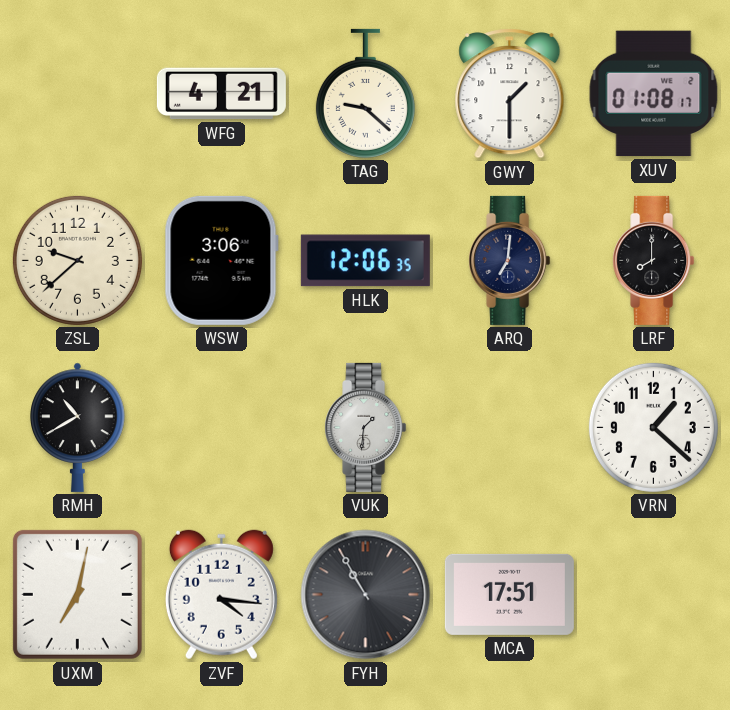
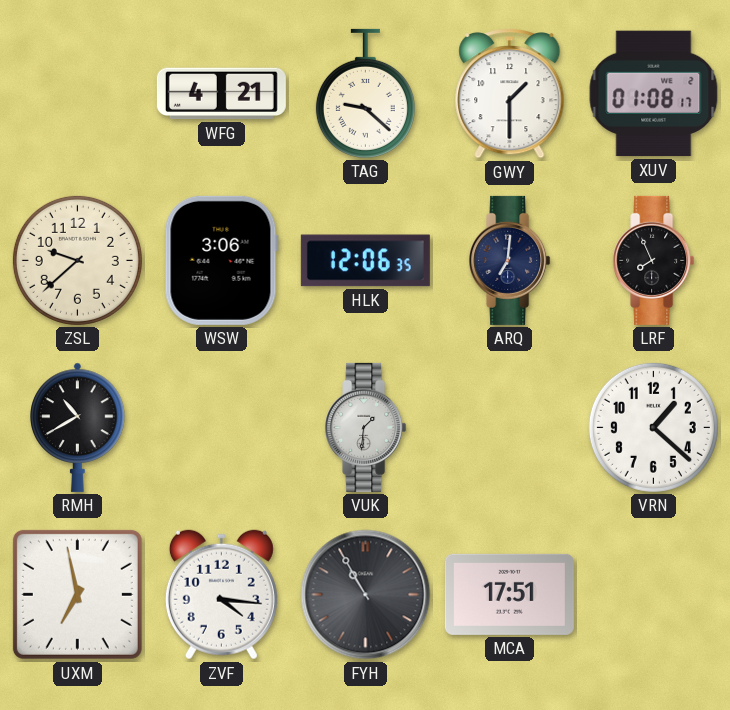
LRF: 8:00 -> 7:56 (654, 260)
UXM: 7:02 -> 6:58 (77, 594)
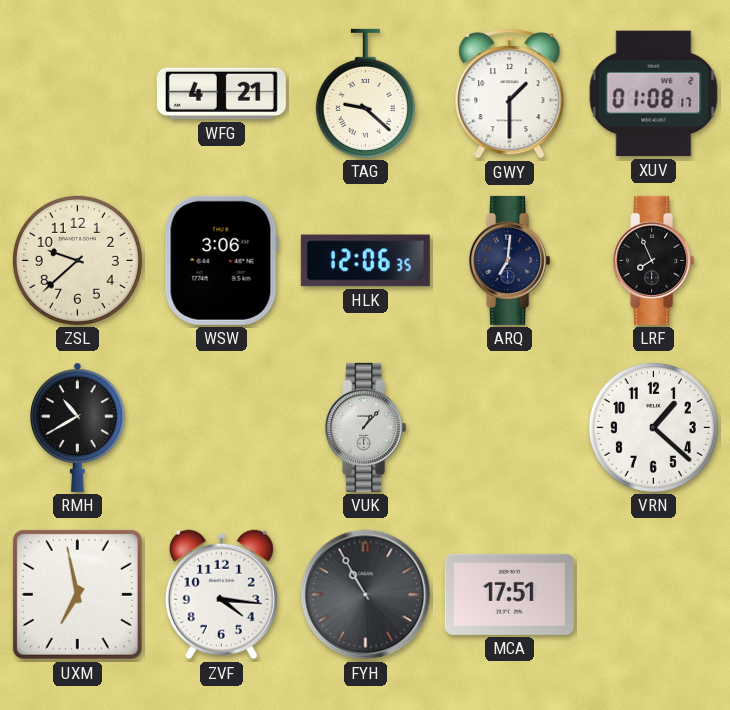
VUK: 1:31 -> 1:07 (366, 427)
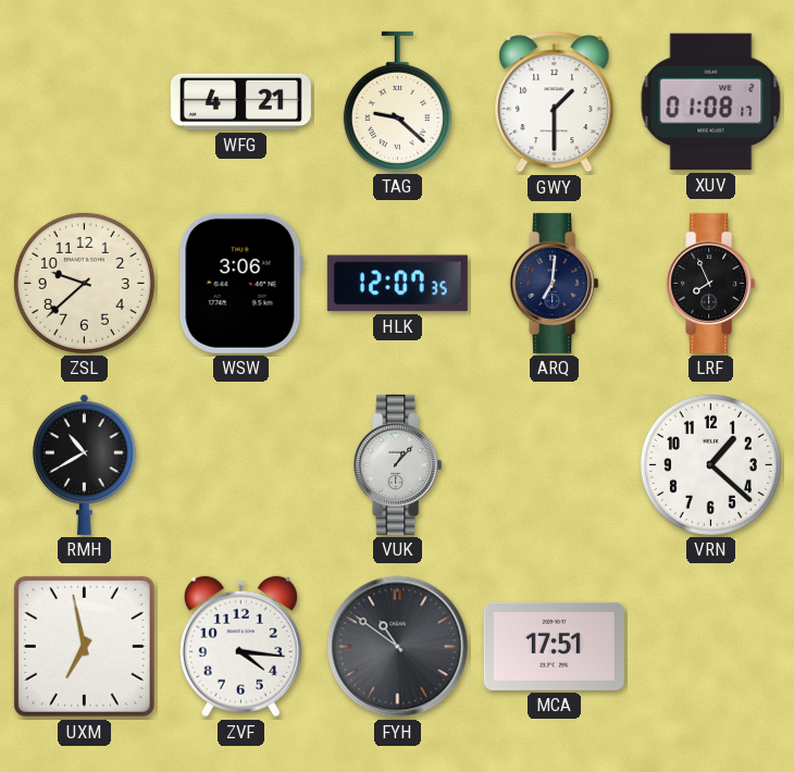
HLK: 12:06 -> 12:07 (397, 284)
FYH: 10:55 -> 10:51 (398, 647)
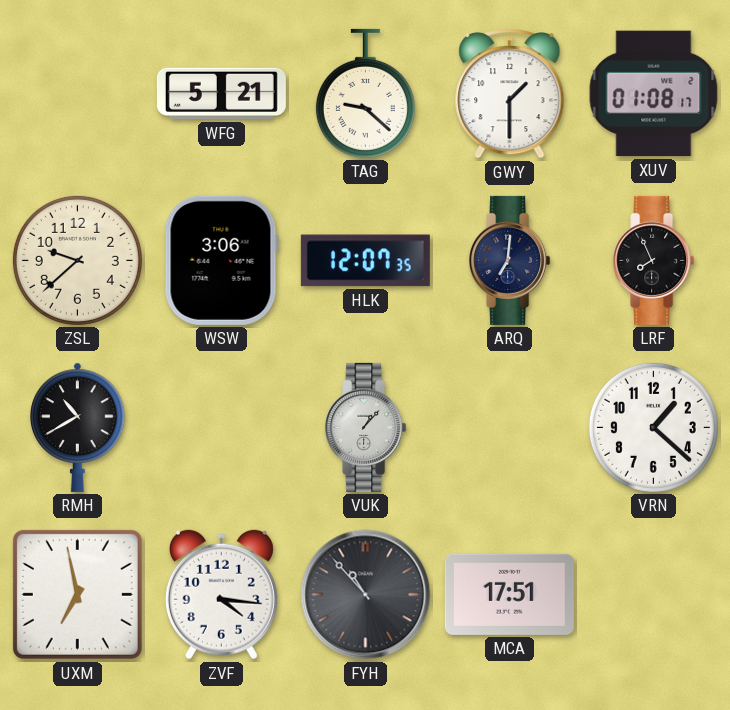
WFG: 4:21 -> 5:21 (221, 94)
FYH: 10:51 -> 10:53 (366, 595)
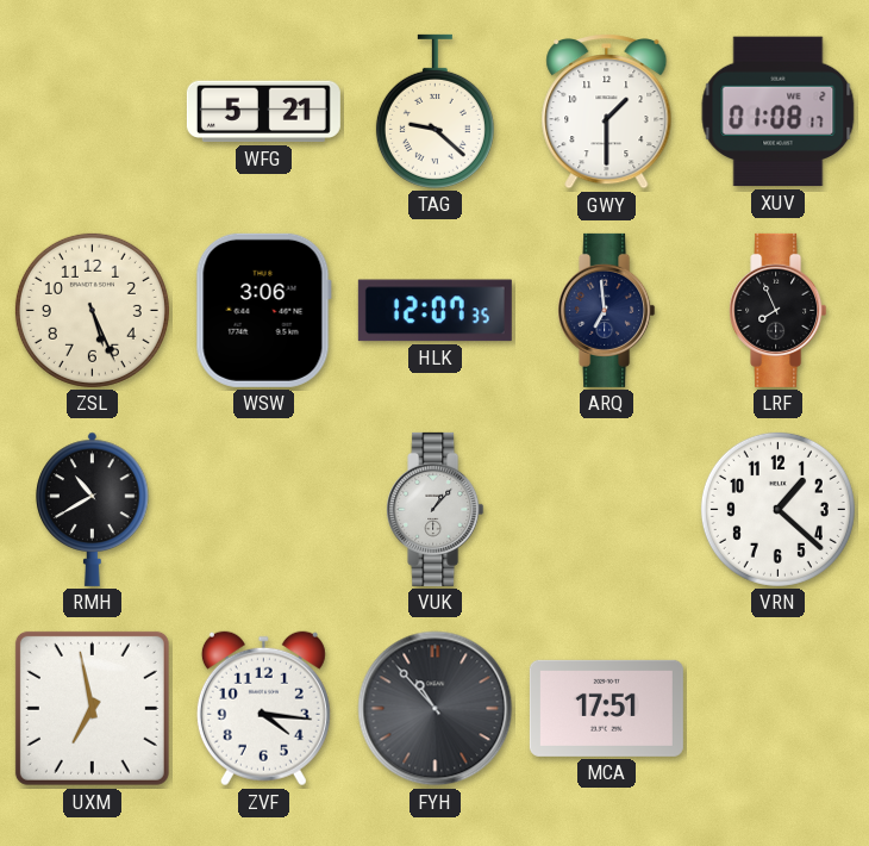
ZSL: 9:38 -> 5:26 (92, 310)
ARQ: 7:01 -> 6:59 (607, 310)
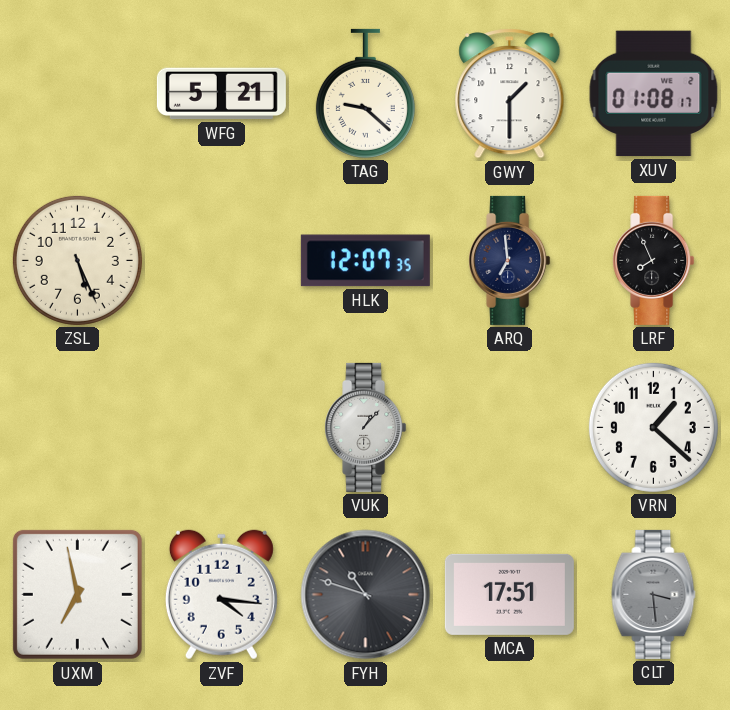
WSW: 3:06 -> none (263, 310)
RMH: 10:40 -> none (93, 509)
FYH: 10:53 -> 10:48 (366, 595)
CLT: none -> 3:29 (654, 594)
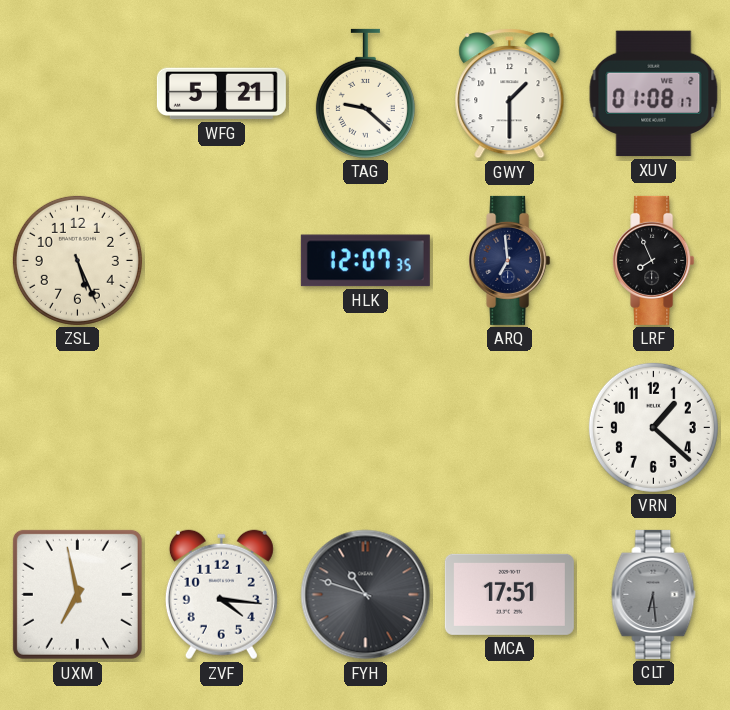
VUK: 1:07 -> none (366, 427)
CLT: 3:29 -> 6:29 (654, 594)
